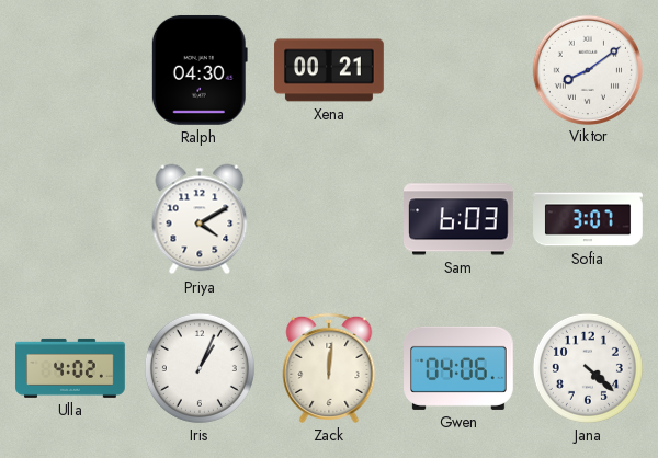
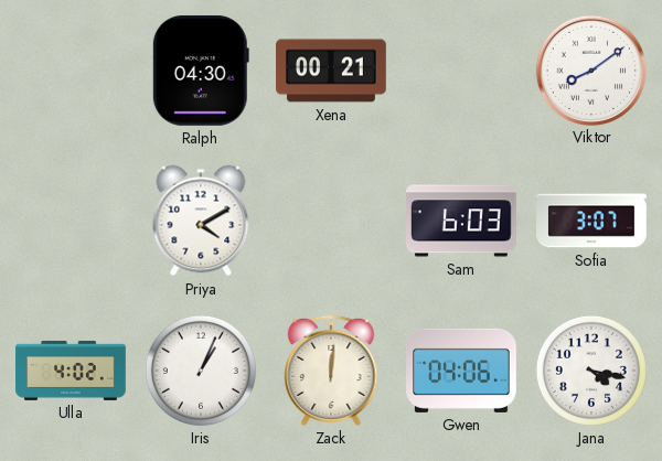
Jana: 4:22 -> 4:17 (591, 371)
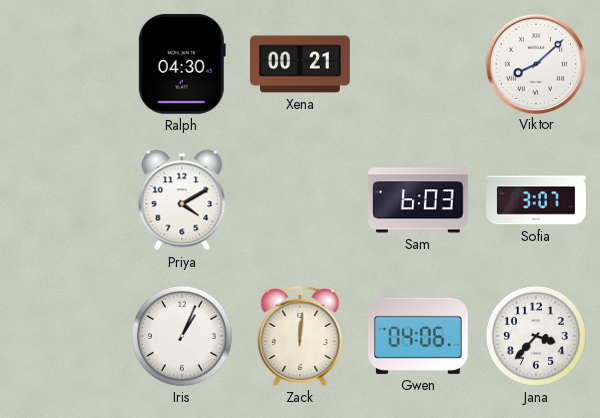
Viktor: 8:09 -> 8:08 (535, 63)
Ulla: 4:02 -> none (71, 371)
Jana: 4:17 -> 3:37 (536, 336)
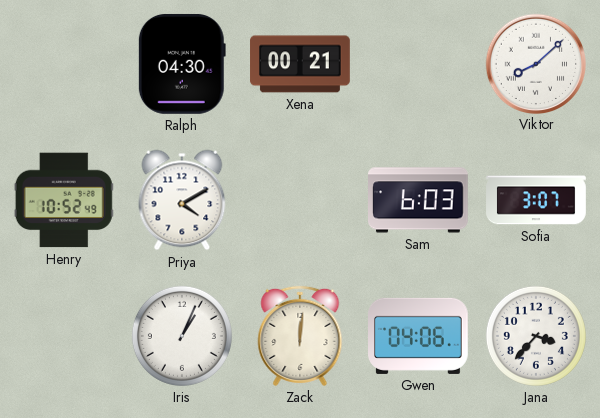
Henry: none -> 10:52 (64, 200)
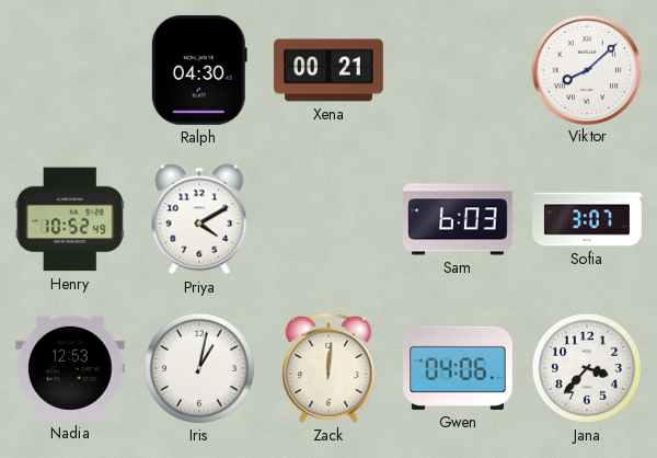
Nadia: none -> 12:53 (71, 368)
Iris: 1:04 -> 1:02 (199, 368)
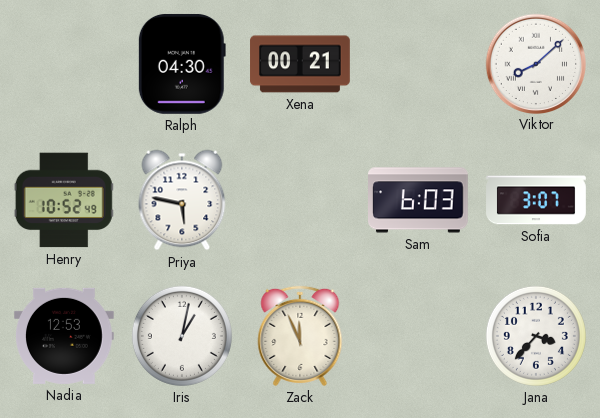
Priya: 4:10 -> 5:47 (182, 200)
Zack: 12:01 -> 11:56 (300, 336)
Gwen: 04:06 -> none (459, 368)
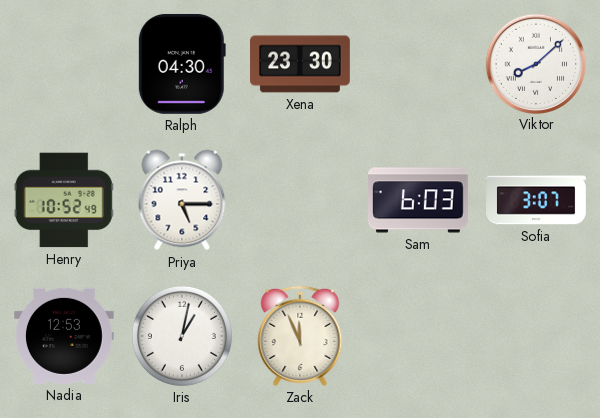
Xena: 00:21 -> 23:30 (300, 64)
Priya: 5:47 -> 5:15 (182, 200)
Jana: 3:37 -> none (536, 336)
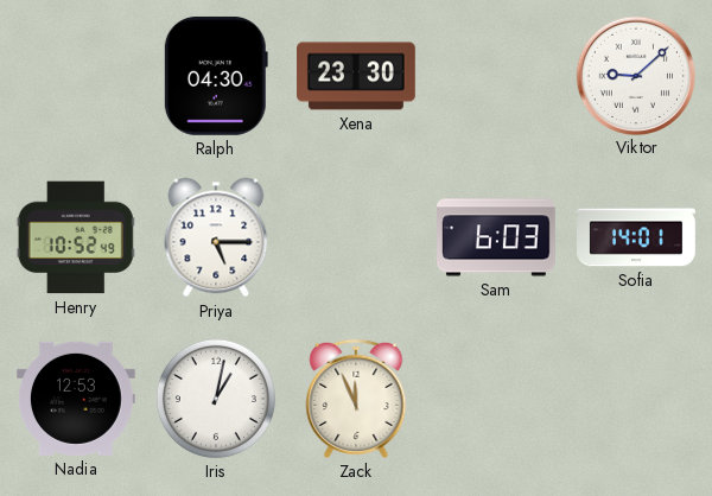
Viktor: 8:08 -> 9:08 (635, 75)
Sofia: 3:07 -> 14:01 (636, 237)
